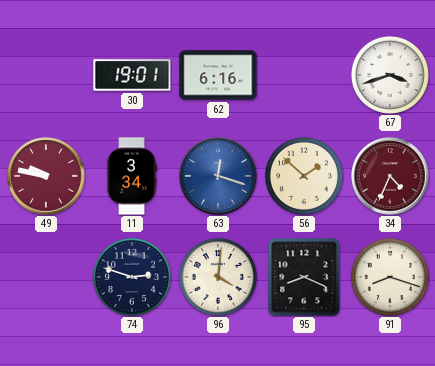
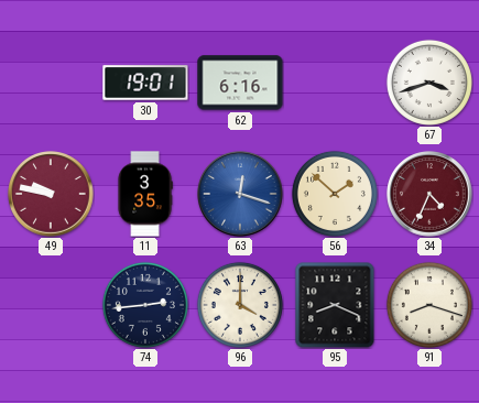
11: 3:34 -> 3:35 (145, 194)
74: 2:48 -> 2:44 (145, 305)
96: 4:01 -> 4:00 (240, 305)
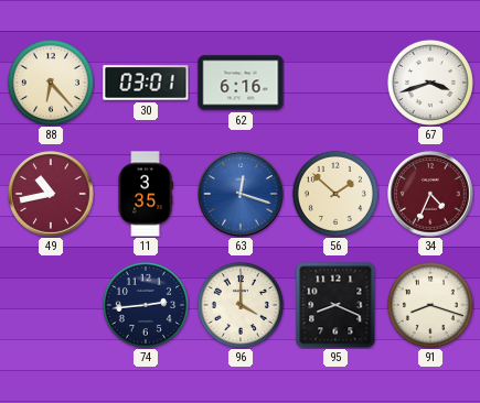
88: none -> 6:23 (51, 83)
30: 19:01 -> 03:01 (146, 83)
49: 9:47 -> 10:43 (51, 194)
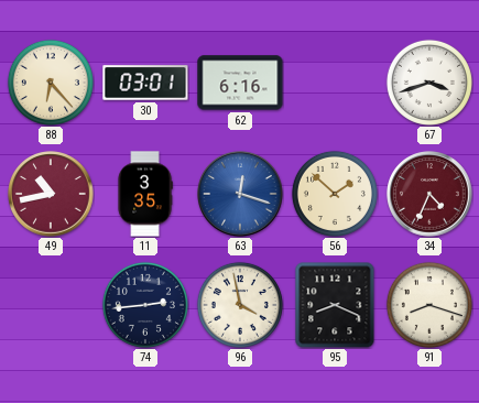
96: 4:00 -> 3:58 (240, 305)
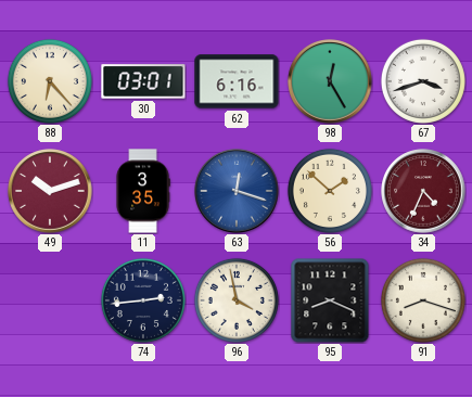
98: none -> 12:25 (330, 81)
49: 10:43 -> 10:12 (50, 191)
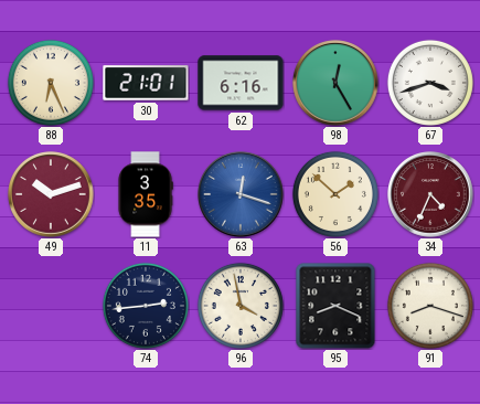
88: 6:23 -> 6:26 (51, 83)
30: 03:01 -> 21:01 (146, 83)
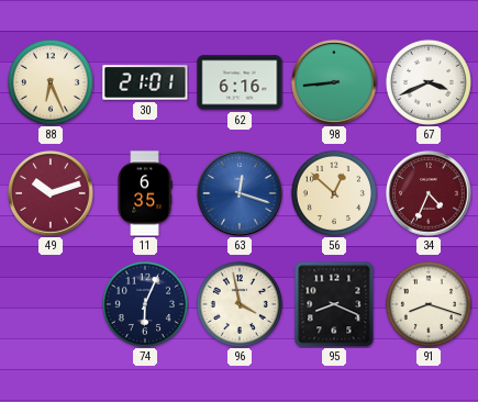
98: 12:25 -> 8:44 (334, 82)
67: 3:42 -> 3:41 (429, 82)
11: 3:35 -> 6:35 (145, 193)
56: 1:52 -> 12:52 (334, 193)
74: 2:44 -> 6:04 (145, 304)
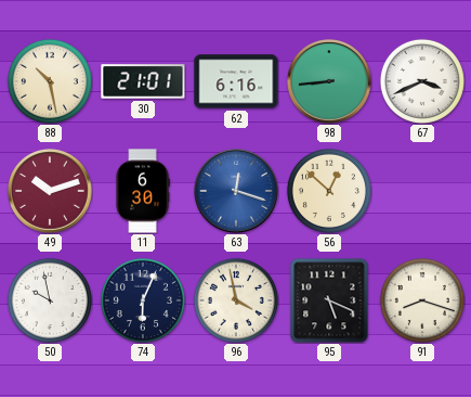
88: 6:26 -> 10:28 (50, 81)
11: 6:35 -> 6:30 (143, 191)
34: 4:34 -> none (429, 193)
50: none -> 9:58 (50, 300)
95: 8:19 -> 5:19 (329, 300)
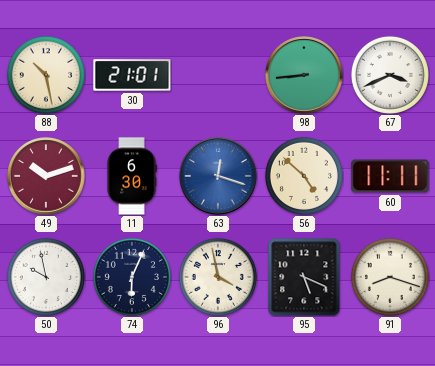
62: 6:16 -> none (236, 81)
56: 12:52 -> 4:52 (304, 176)
60: none -> 11:11 (390, 176)
